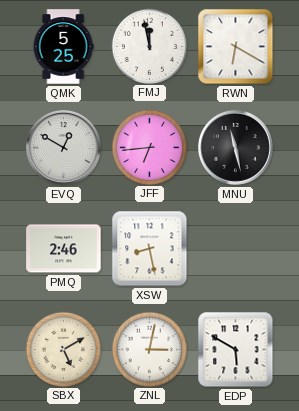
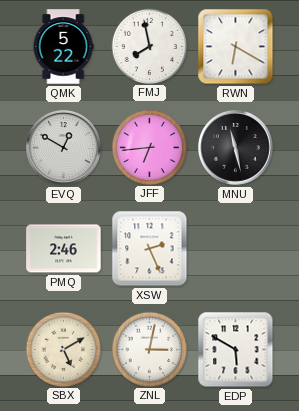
QMK: 5:25 -> 5:22 (63, 47)
FMJ: 11:58 -> 7:58 (149, 46)
XSW: 8:28 -> 2:26 (150, 249)
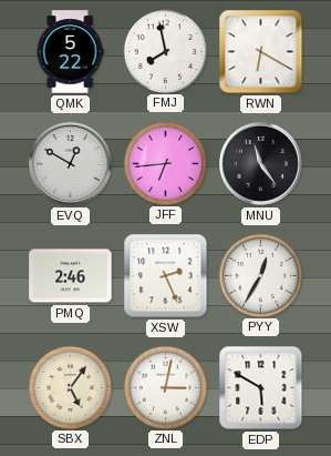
MNU: 11:28 -> 11:24 (261, 164)
PYY: none -> 12:35 (260, 275)
SBX: 5:10 -> 5:06 (70, 387)
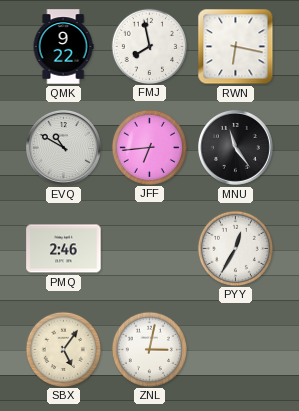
QMK: 5:22 -> 9:22 (63, 47)
RWN: 6:20 -> 6:17 (236, 47)
EVQ: 12:50 -> 10:50 (64, 148)
XSW: 2:26 -> none (166, 276)
EDP: 5:50 -> none (261, 388)
